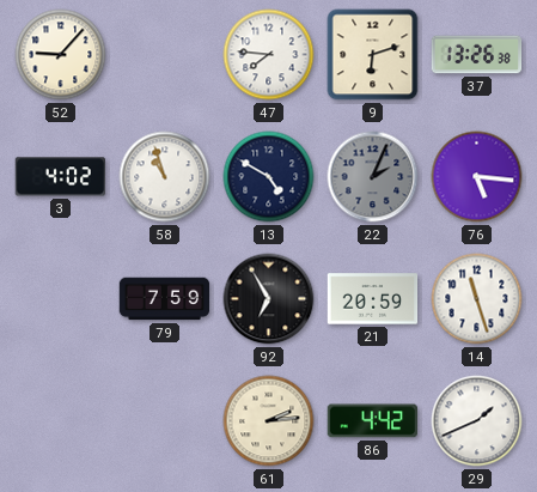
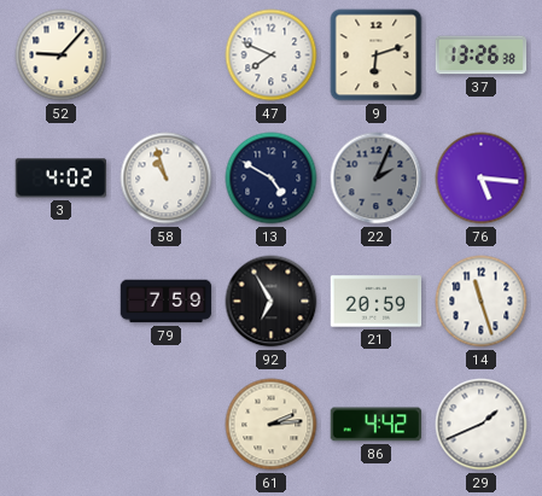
47: 7:46 -> 7:49 (272, 56)
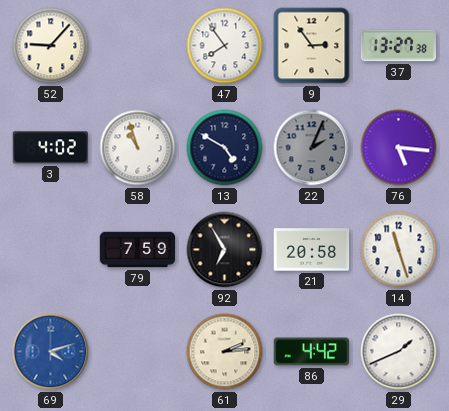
47: 7:49 -> 7:54 (225, 46)
9: 6:12 -> 2:54 (312, 46)
37: 13:26 -> 13:27 (399, 46)
21: 20:59 -> 20:58 (312, 250)
69: none -> 4:12 (51, 352)
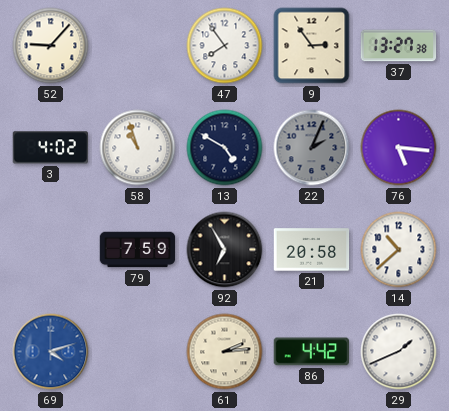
14: 11:27 -> 10:38 (399, 250)
